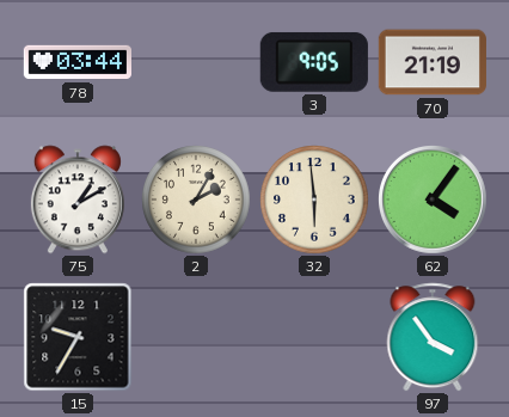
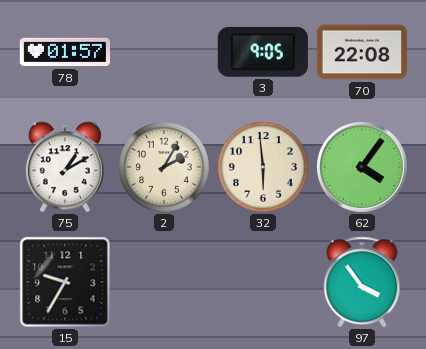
78: 03:44 -> 01:57 (64, 52)
70: 21:19 -> 22:08 (362, 52)
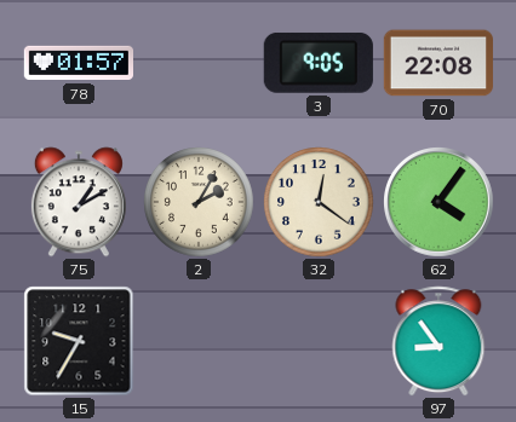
32: 5:59 -> 12:21 (320, 203)
97: 3:54 -> 8:54 (438, 341)
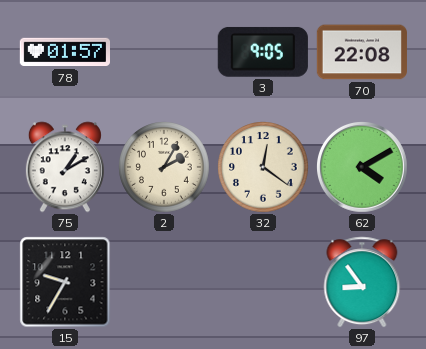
62: 4:06 -> 4:10 (363, 168)
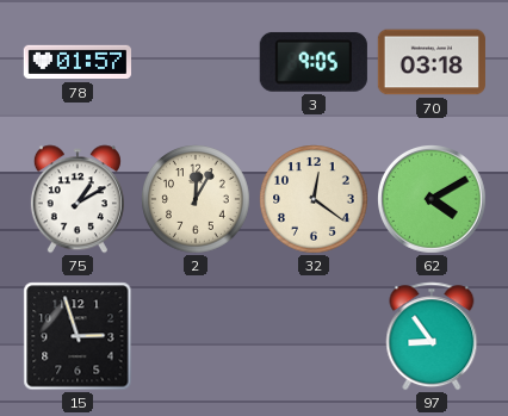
70: 22:08 -> 03:18 (432, 62)
2: 2:05 -> 12:05 (197, 200)
15: 9:35 -> 2:57 (78, 336)
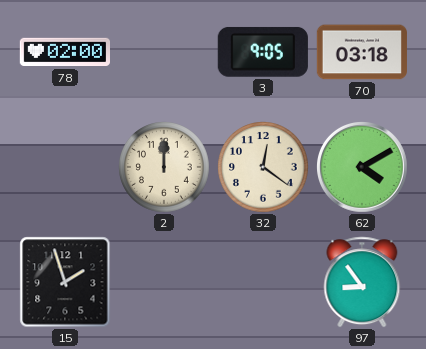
78: 01:57 -> 02:00 (64, 52)
75: 1:10 -> none (78, 199)
2: 12:05 -> 12:00 (165, 168)
15: 2:57 -> 1:57 (65, 282)
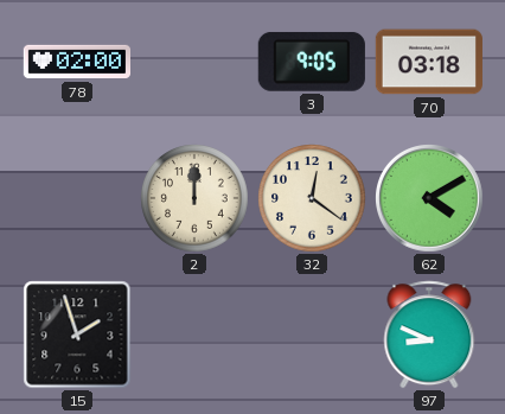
97: 8:54 -> 8:49 (429, 335)
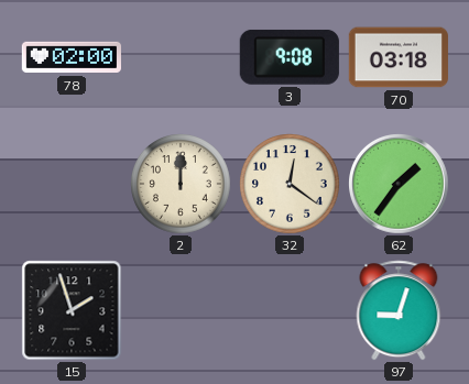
3: 9:05 -> 9:08 (290, 57)
62: 4:10 -> 1:36 (400, 185)
97: 8:49 -> 9:03 (399, 310)
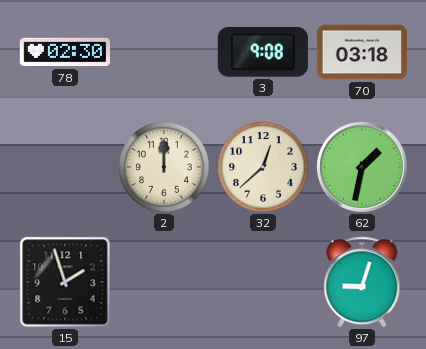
78: 02:00 -> 02:30 (64, 52)
32: 12:21 -> 12:38 (264, 168)
62: 1:36 -> 1:32 (363, 168)
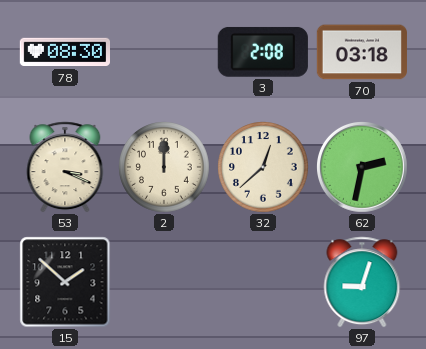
78: 02:30 -> 08:30 (64, 52)
3: 9:08 -> 2:08 (263, 52)
53: none -> 3:19 (65, 167)
62: 1:32 -> 2:32 (363, 168)
15: 1:57 -> 1:52 (65, 282)
